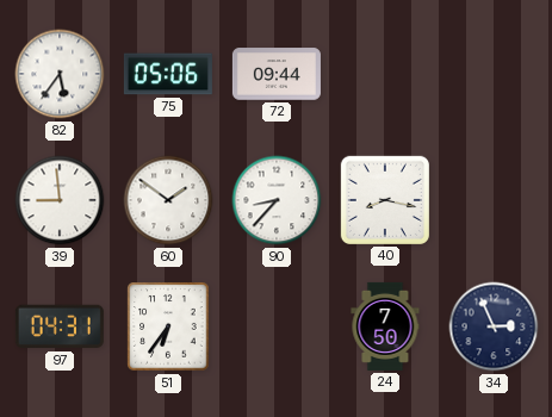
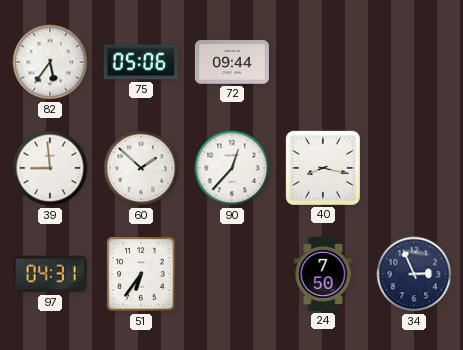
60: 1:51 -> 1:52 (141, 168)
90: 8:37 -> 12:37 (232, 168)
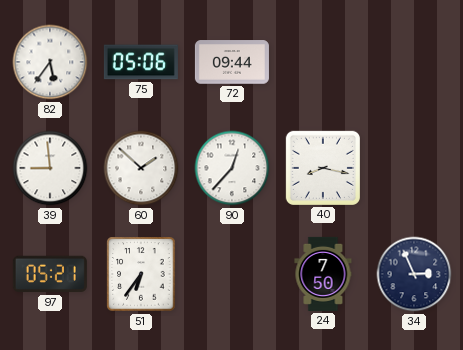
97: 04:31 -> 05:21 (50, 274)
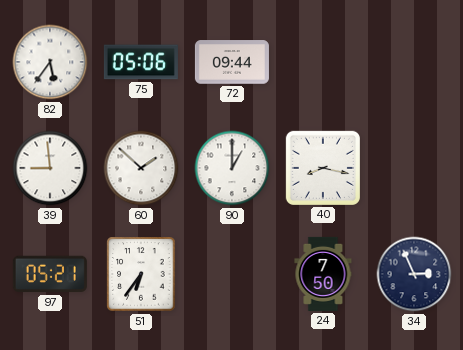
90: 12:37 -> 1:00 (232, 168)
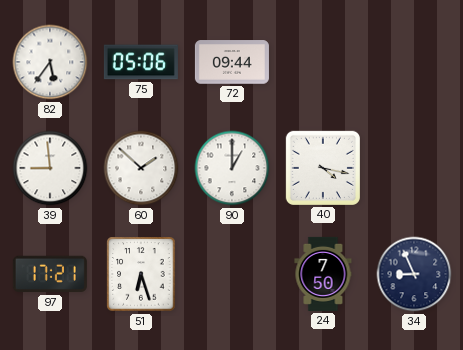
40: 8:17 -> 4:17 (323, 168)
97: 05:21 -> 17:21 (50, 274)
51: 6:36 -> 6:27 (141, 274)
34: 2:56 -> 8:56 (414, 274)
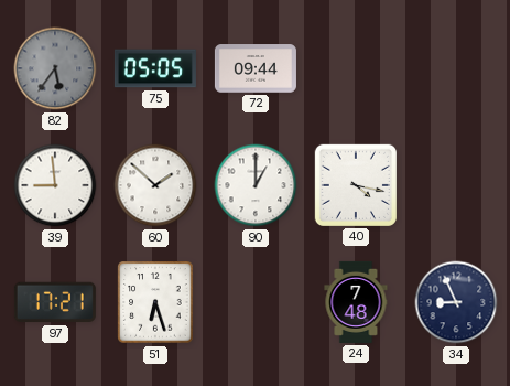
82 dial: white -> grey (55, 68)
75: 05:06 -> 05:05 (155, 68)
24: 7:50 -> 7:48 (356, 302)
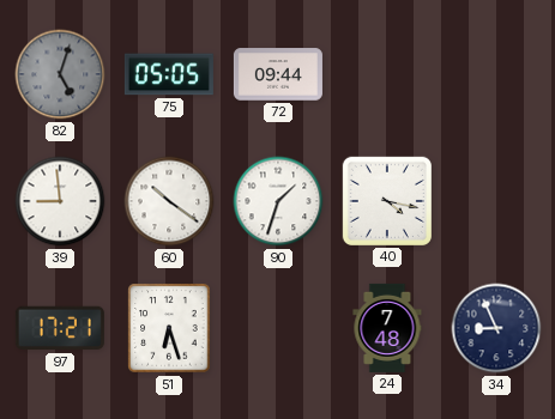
82: 5:36 -> 5:03 (60, 74)
60: 1:52 -> 10:21 (169, 201)
90: 1:00 -> 1:33 (278, 201)
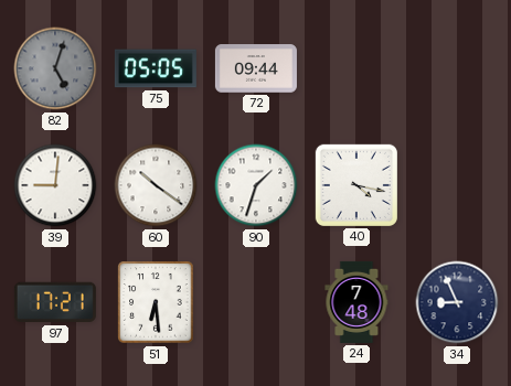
39: 8:59 -> 9:01 (55, 185)
51: 6:27 -> 6:29 (156, 302)
